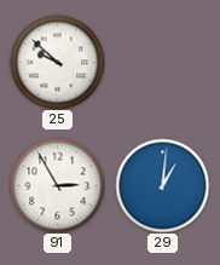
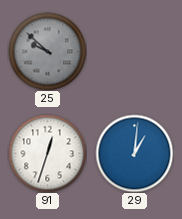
25 dial: white -> grey (47, 51)
91: 2:55 -> 12:33 (47, 153)
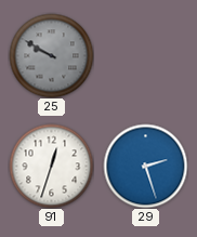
25: 9:52 -> 9:50 (51, 55)
29: 1:01 -> 2:27 (145, 166)
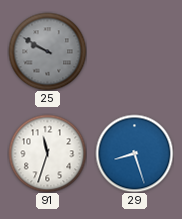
91: 12:33 -> 11:33 (47, 153)
29: 2:27 -> 8:27 (134, 153)
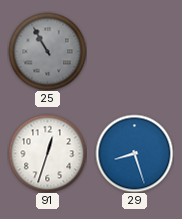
25: 9:50 -> 10:55 (47, 51)
91: 11:33 -> 12:33 (47, 153)
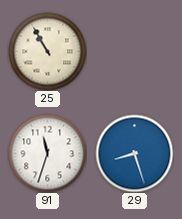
25 dial: grey -> cream (47, 51)
91: 12:33 -> 11:33 (47, 153)
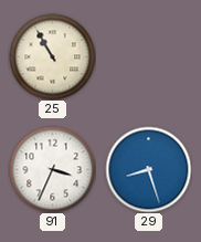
91: 11:33 -> 3:34 (52, 169)
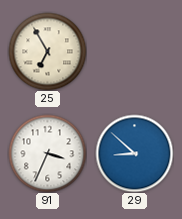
25: 10:55 -> 6:55 (47, 51)
29: 8:27 -> 8:52 (134, 153)
